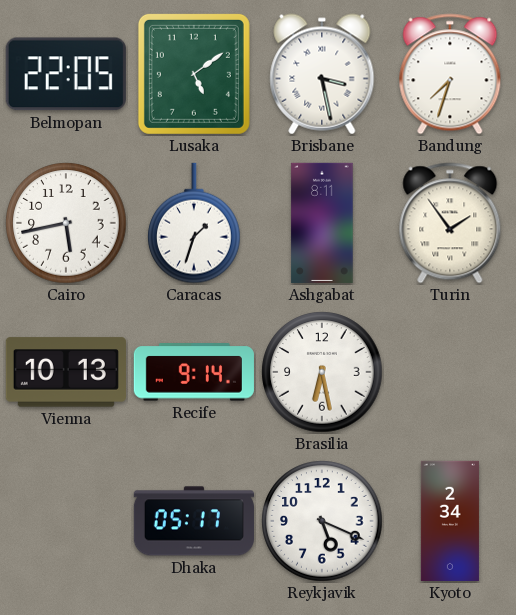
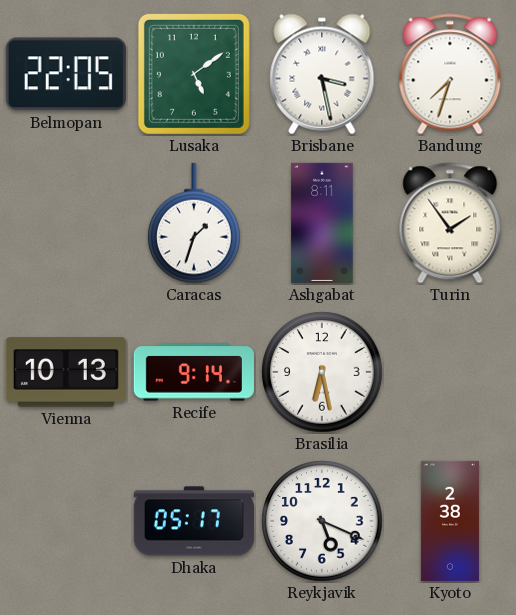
Cairo: 5:43 -> none (66, 223)
Kyoto: 2:34 -> 2:38 (450, 521)
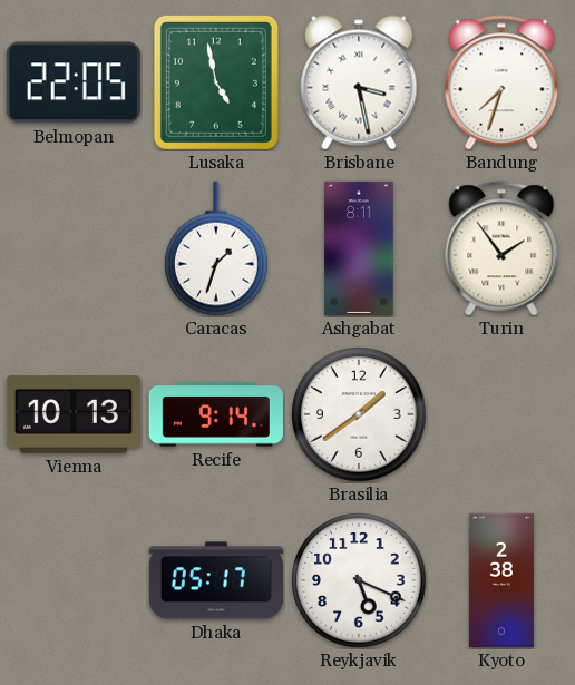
Lusaka: 5:09 -> 4:58 (216, 82)
Brasilia: 6:28 -> 1:39 (359, 414)
